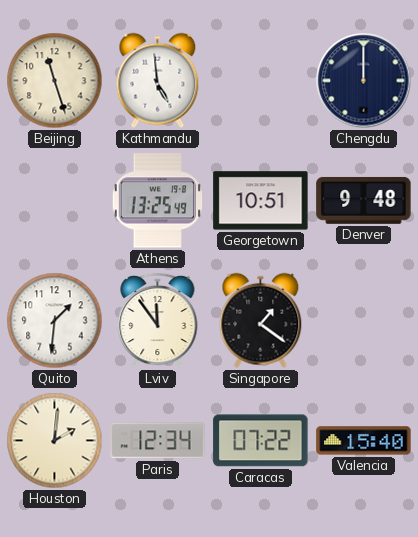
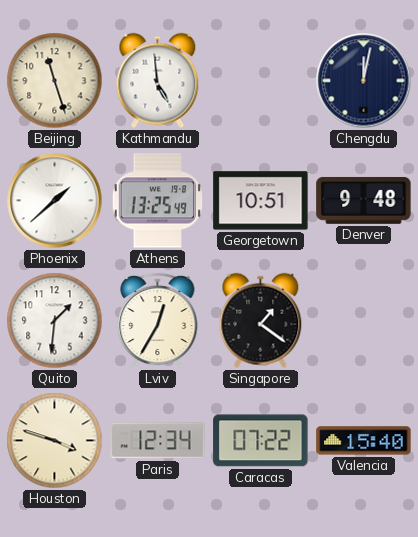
Chengdu: 12:00 -> 12:02 (364, 81)
Phoenix: none -> 1:38 (55, 201)
Lviv: 11:54 -> 12:35 (158, 321)
Houston: 2:01 -> 3:48 (55, 441)
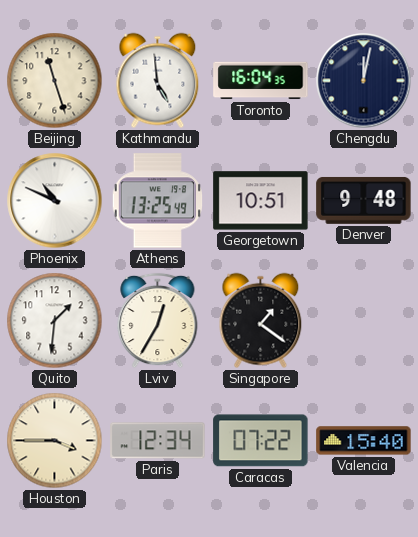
Toronto: none -> 16:04 (261, 81)
Phoenix: 1:38 -> 10:49 (55, 201)
Houston: 3:48 -> 3:45 (55, 441)
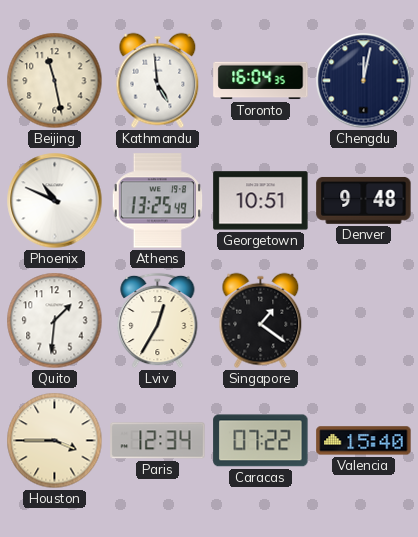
Beijing: 11:27 -> 11:28 (55, 81)
